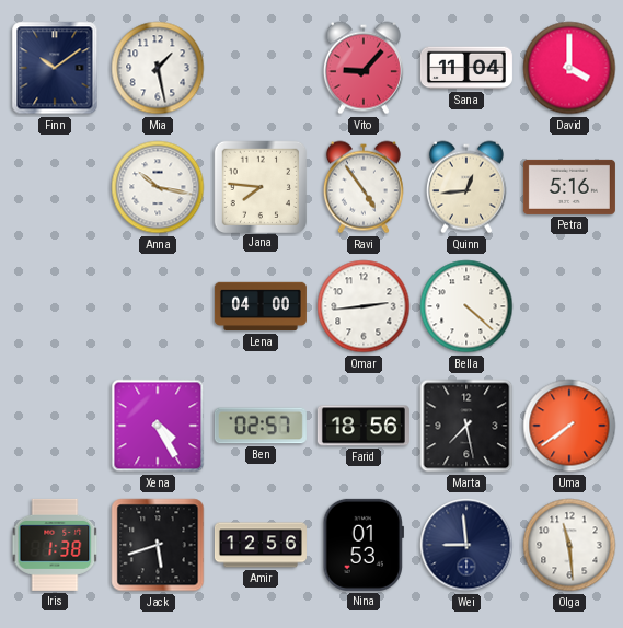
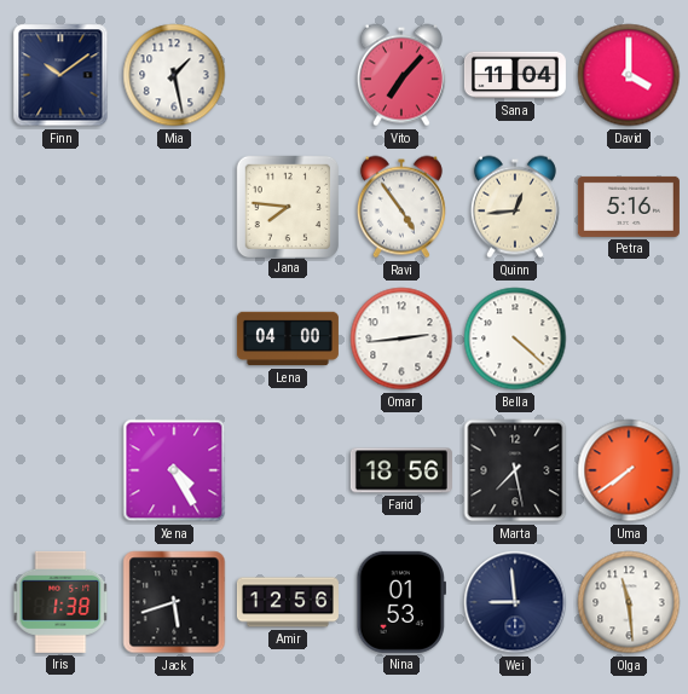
Vito: 9:07 -> 7:07 (401, 75)
Anna: 10:17 -> none (158, 187)
Ben: 02:57 -> none (261, 426)
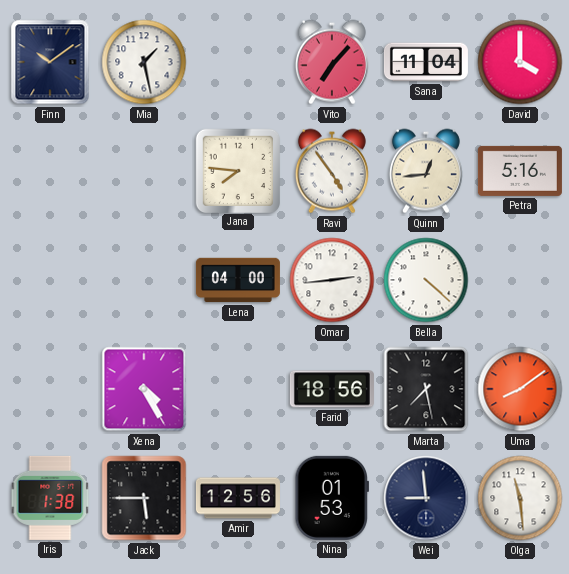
Uma: 7:39 -> 8:09 (520, 389)
Jack: 5:42 -> 5:45 (144, 498)
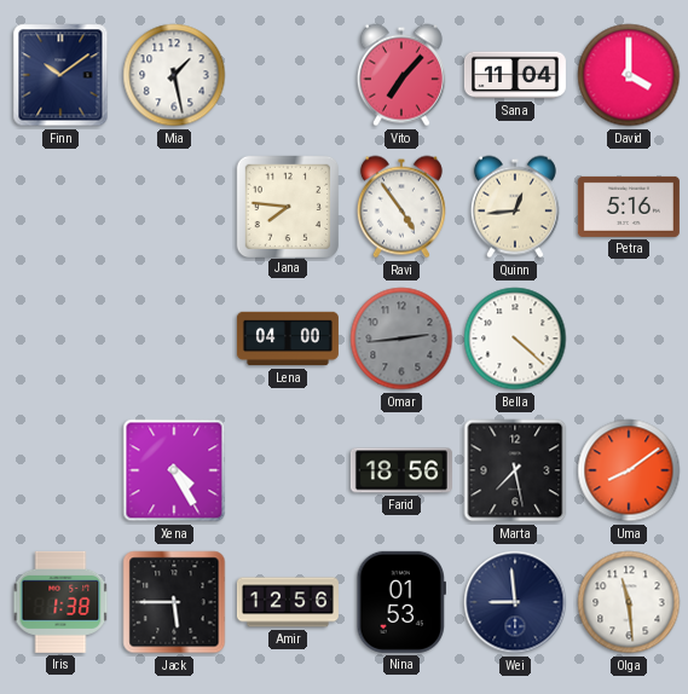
Omar dial: white -> grey (401, 339)
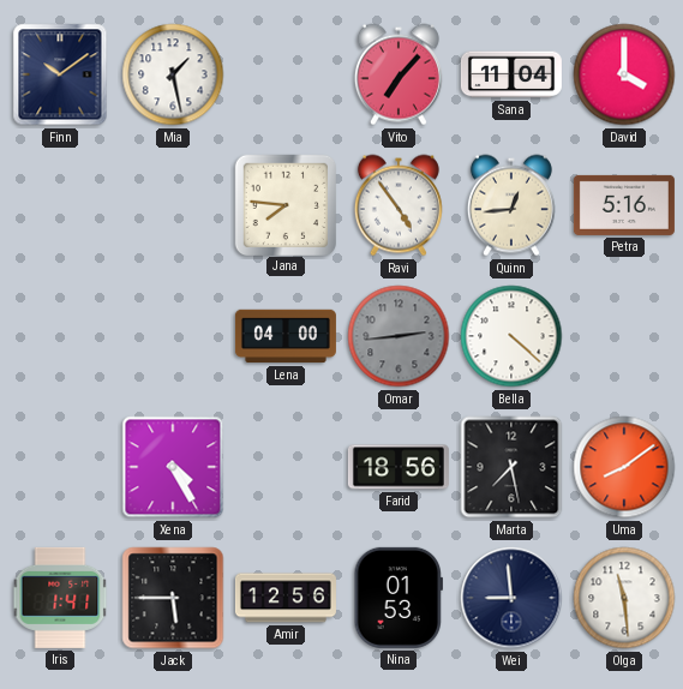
Iris: 1:38 -> 1:41 (60, 598)
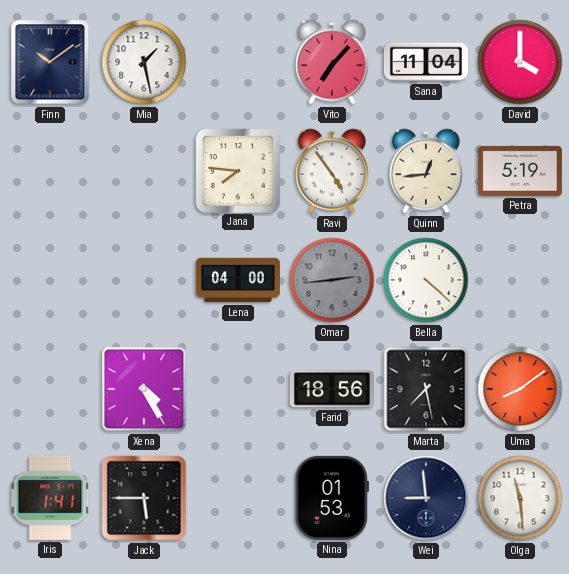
Petra: 5:16 -> 5:19 (520, 171)
Amir: 12:56 -> none (286, 598)
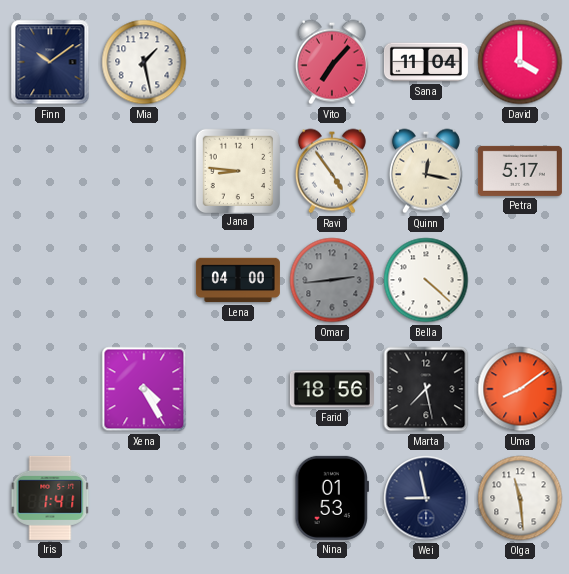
Jana: 7:46 -> 8:46 (237, 170)
Quinn: 12:44 -> 12:17 (426, 171)
Petra: 5:19 -> 5:17 (520, 171)
Jack: 5:45 -> none (144, 498)
Wei: 8:59 -> 8:58 (426, 498)
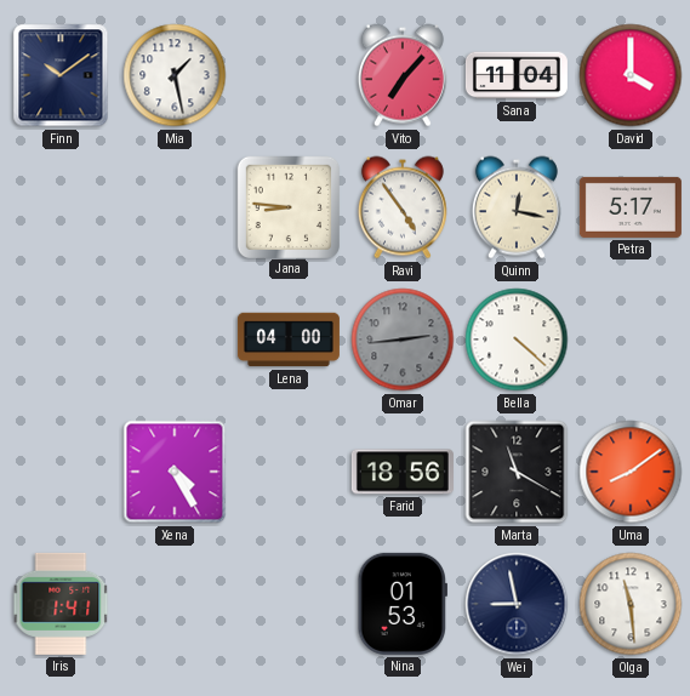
Marta: 7:28 -> 11:20 (517, 472)
